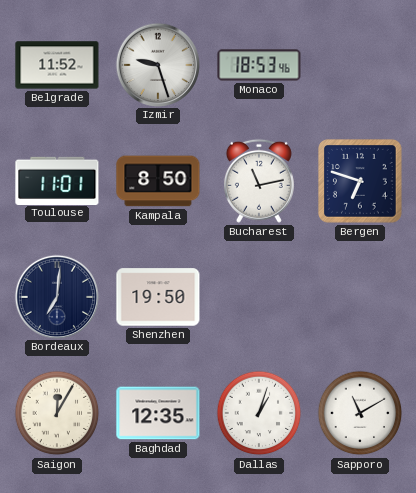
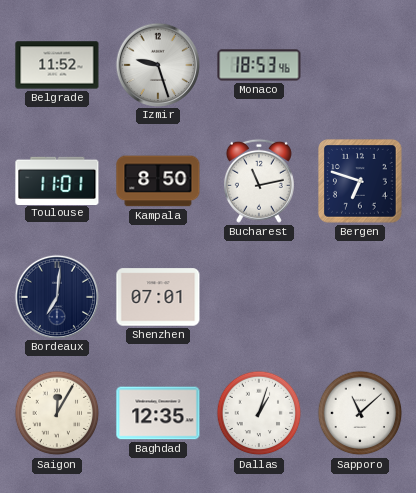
Shenzhen: 19:50 -> 07:01 (158, 297)
Sapporo: 11:10 -> 11:08 (360, 413)
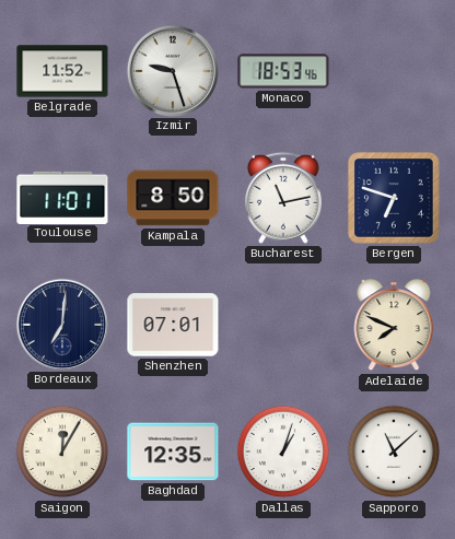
Adelaide: none -> 7:49 (394, 326)
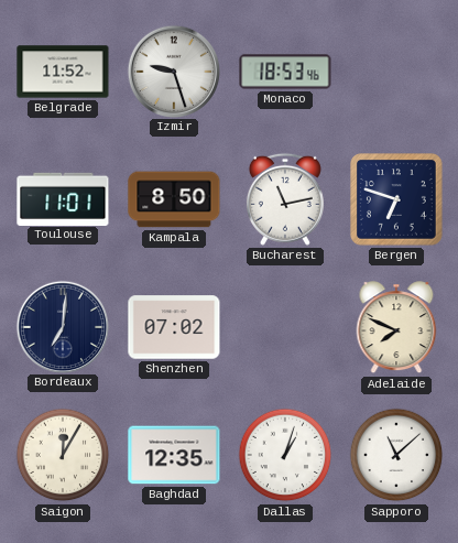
Shenzhen: 07:01 -> 07:02 (174, 327)
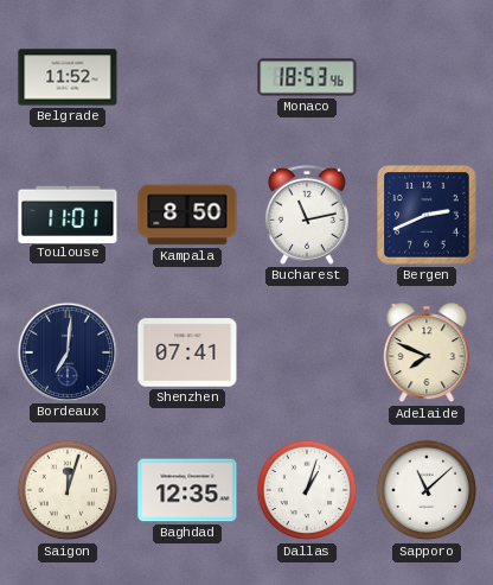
Izmir: 9:27 -> none (173, 70)
Bergen: 6:48 -> 2:41 (428, 216)
Shenzhen: 07:02 -> 07:41 (187, 352)
Saigon: 12:05 -> 12:03 (68, 490)
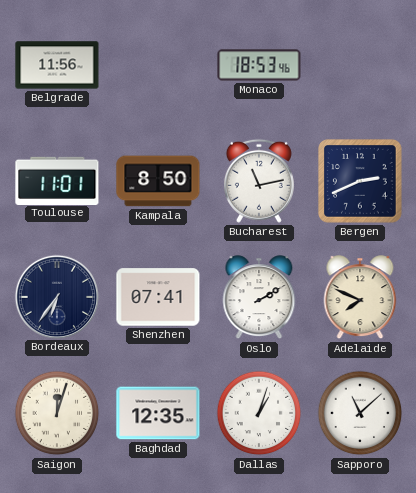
Belgrade: 11:52 -> 11:56 (57, 65)
Bordeaux: 7:01 -> 6:36 (56, 296)
Oslo: none -> 2:10 (259, 298)
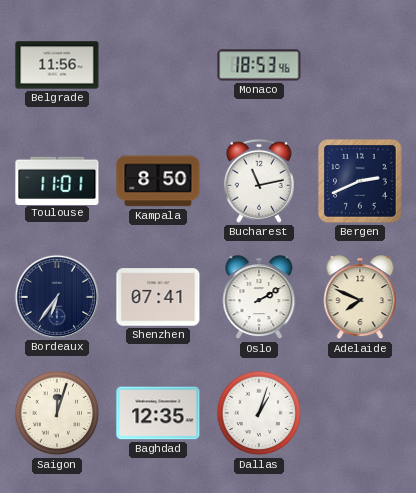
Sapporo: 11:08 -> none (360, 413)
